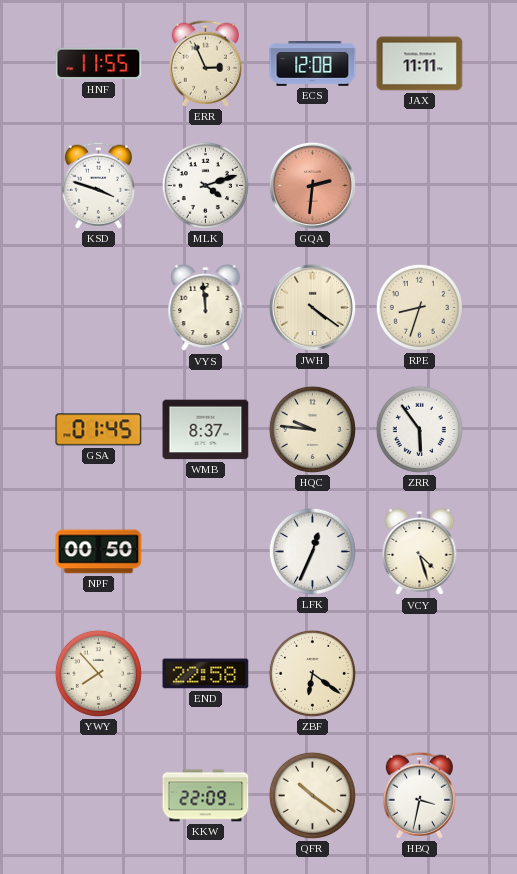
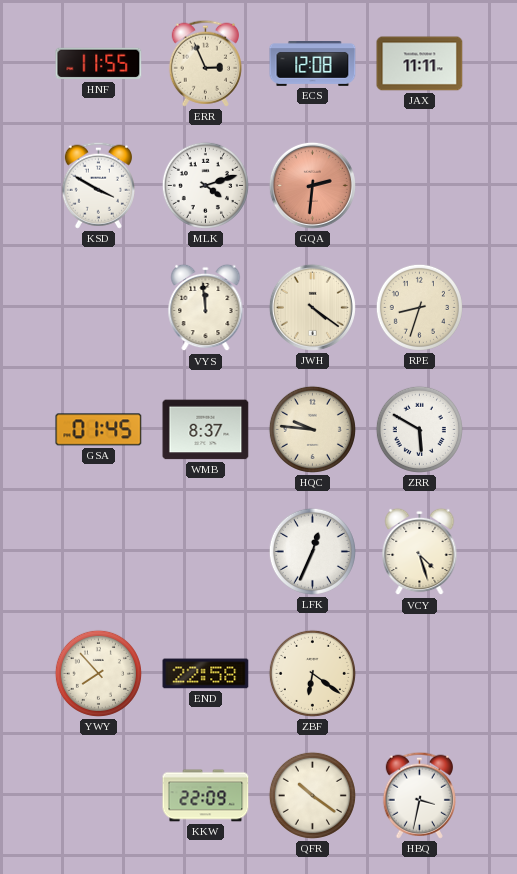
KSD: 3:48 -> 3:50 (98, 185)
ZRR: 5:54 -> 5:50 (419, 429)
NPF: 00:50 -> none (99, 552)
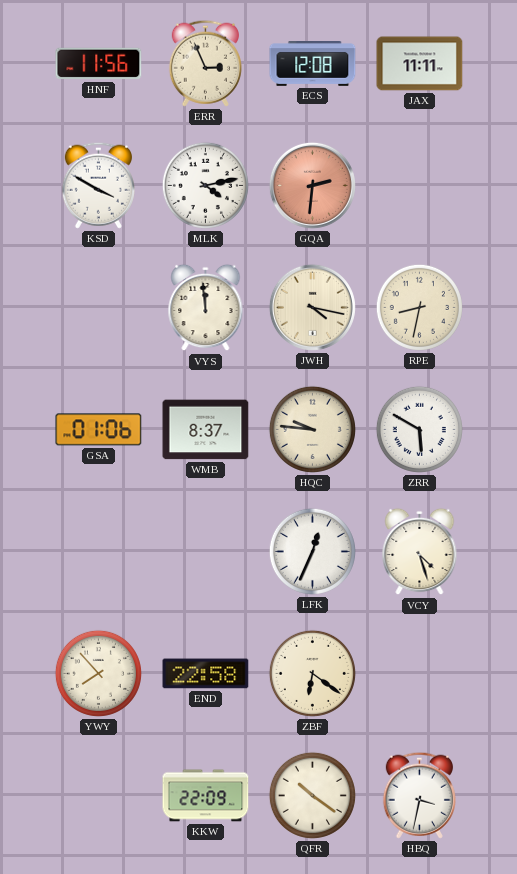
HNF: 11:55 -> 11:56 (99, 64)
MLK: 4:12 -> 4:13 (205, 185)
JWH: 4:21 -> 4:17 (312, 307)
RPE: 8:33 -> 8:32 (419, 307)
GSA: 01:45 -> 01:06 (99, 430)
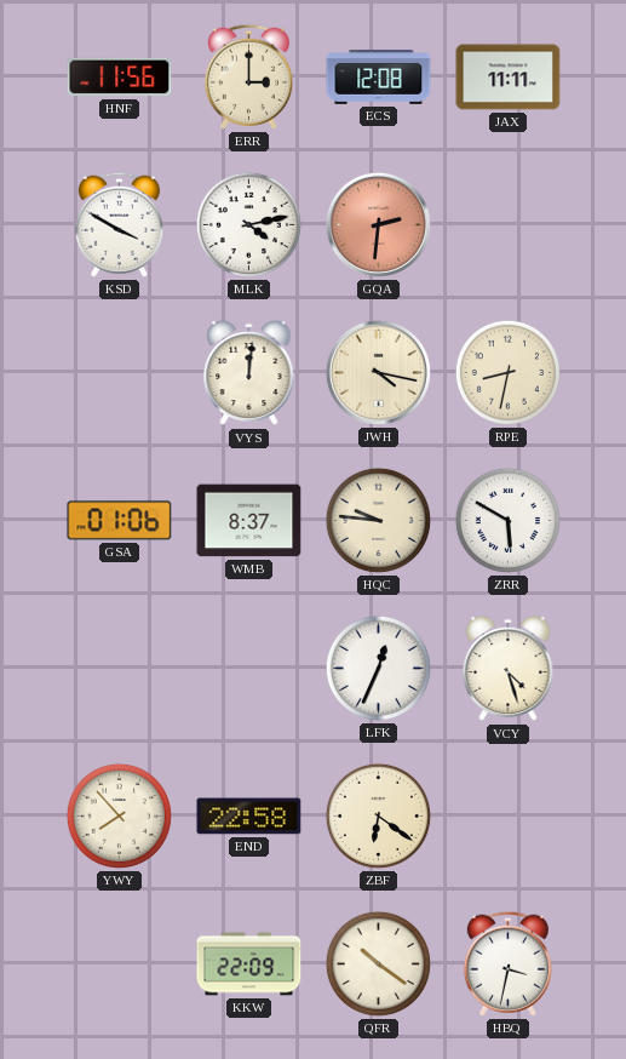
ERR: 2:56 -> 3:00 (248, 76)
VYS: 11:59 -> 12:01 (249, 373)
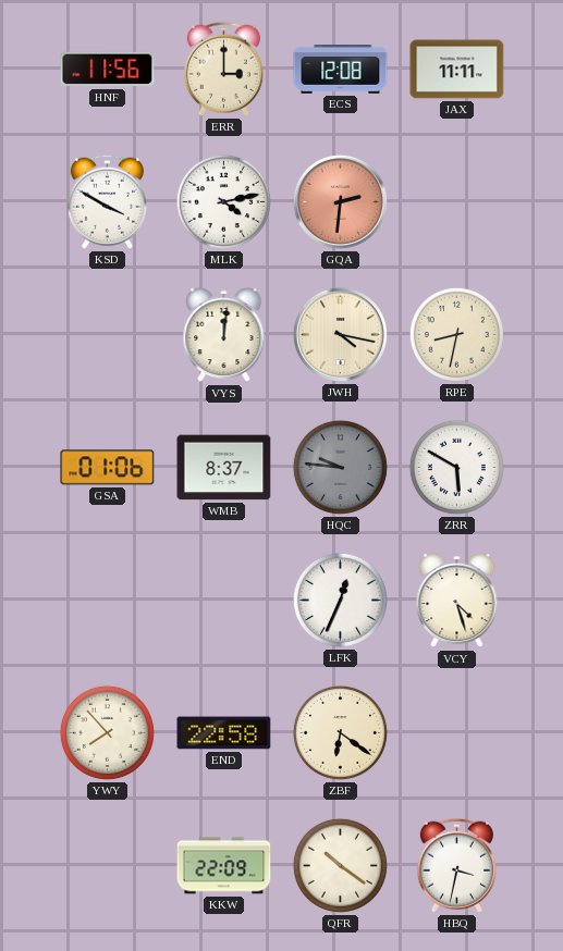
HQC dial: cream -> grey (340, 467)
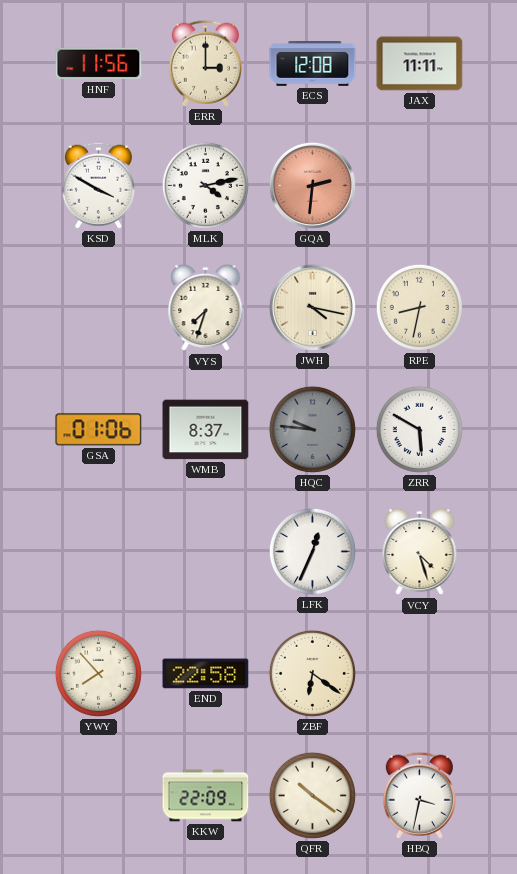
VYS: 12:01 -> 7:33 (206, 308)
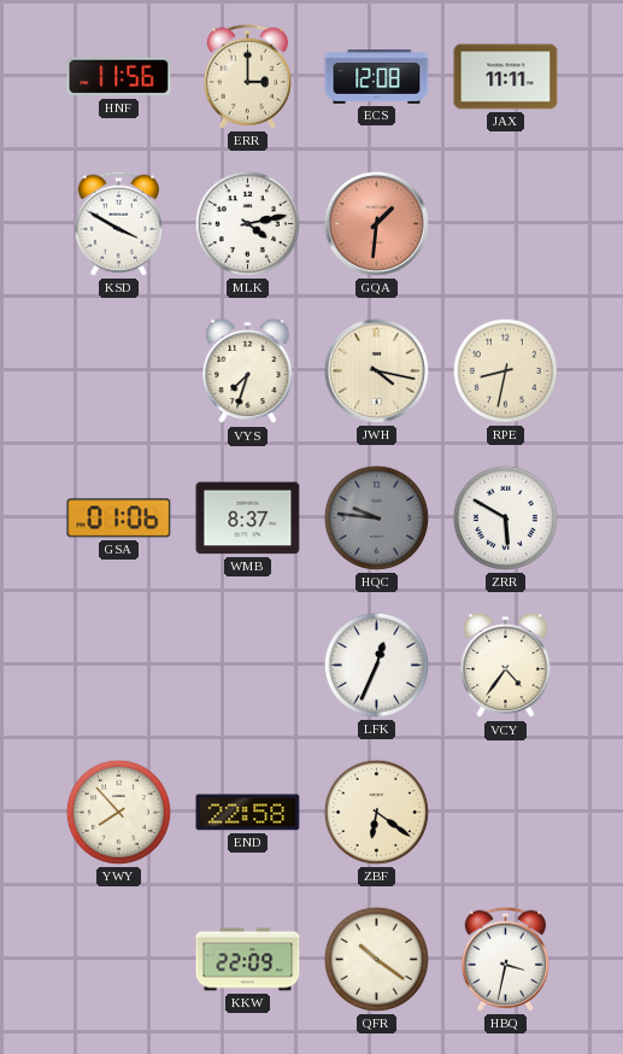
GQA: 2:31 -> 1:31 (376, 223)
VCY: 4:27 -> 4:36 (506, 666)
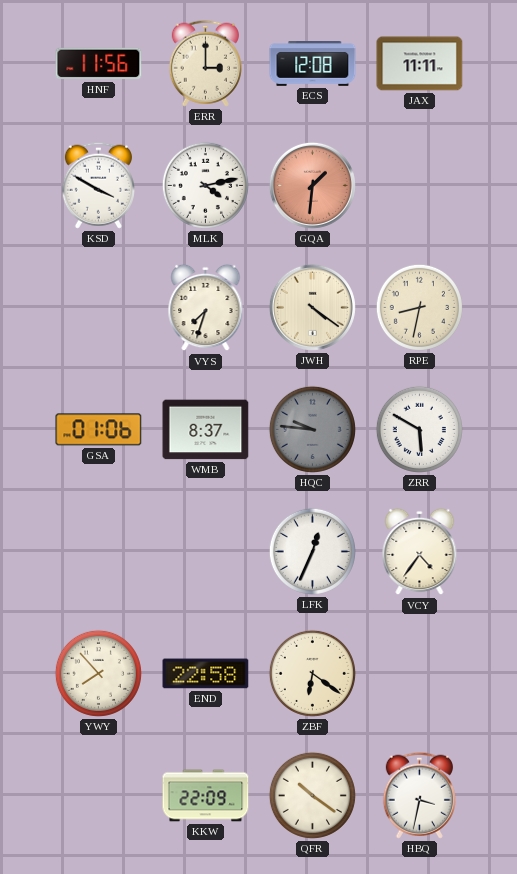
JWH: 4:17 -> 4:21 (312, 307)
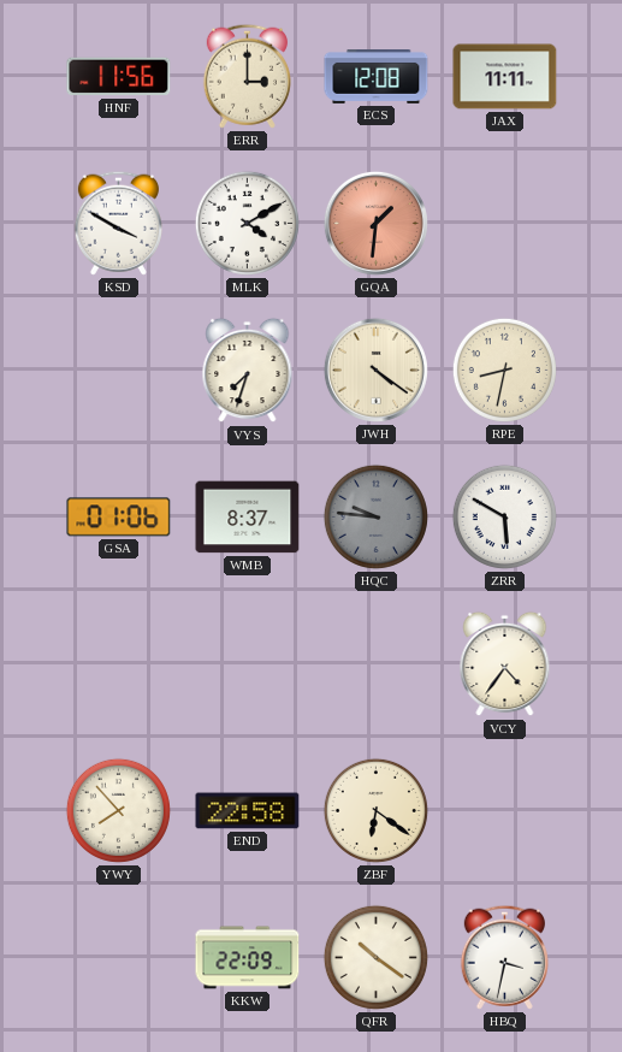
MLK: 4:13 -> 4:10 (247, 223)
LFK: 12:34 -> none (312, 551)
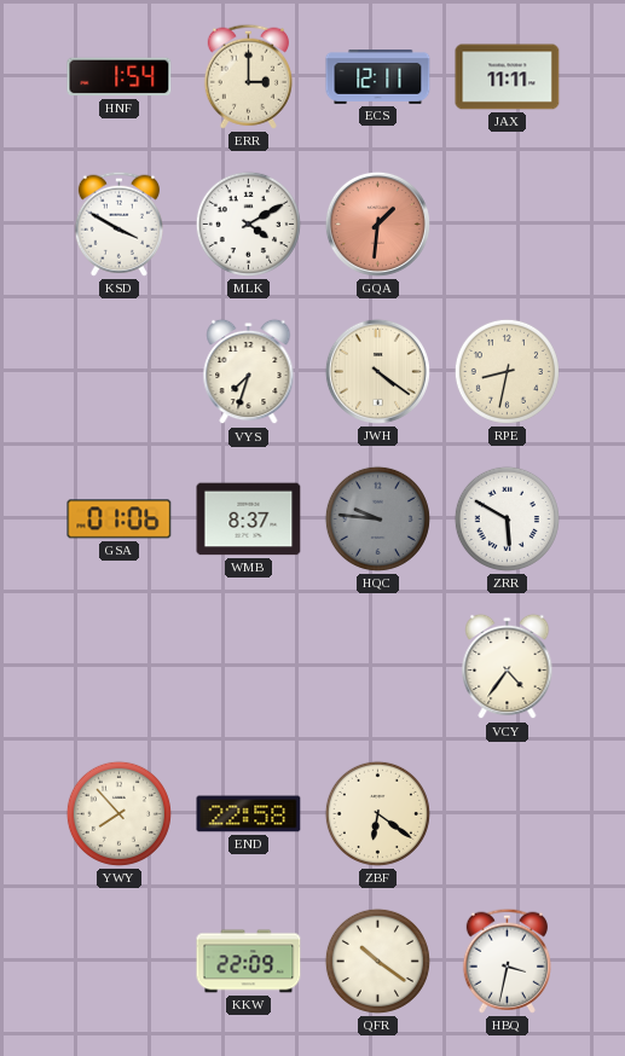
HNF: 11:56 -> 1:54 (120, 77)
ECS: 12:08 -> 12:11 (378, 77)
